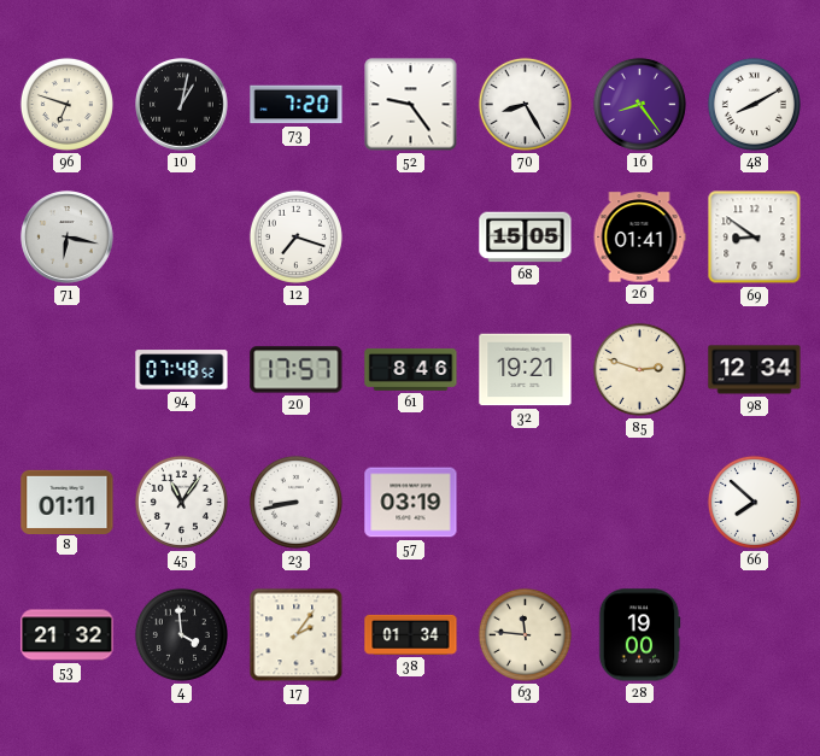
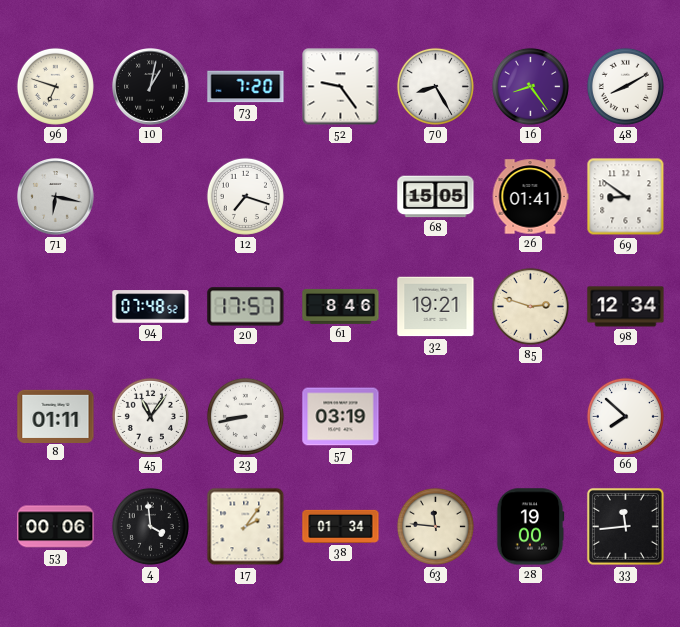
53: 21:32 -> 00:06 (56, 527)
33: none -> 11:44 (625, 526)
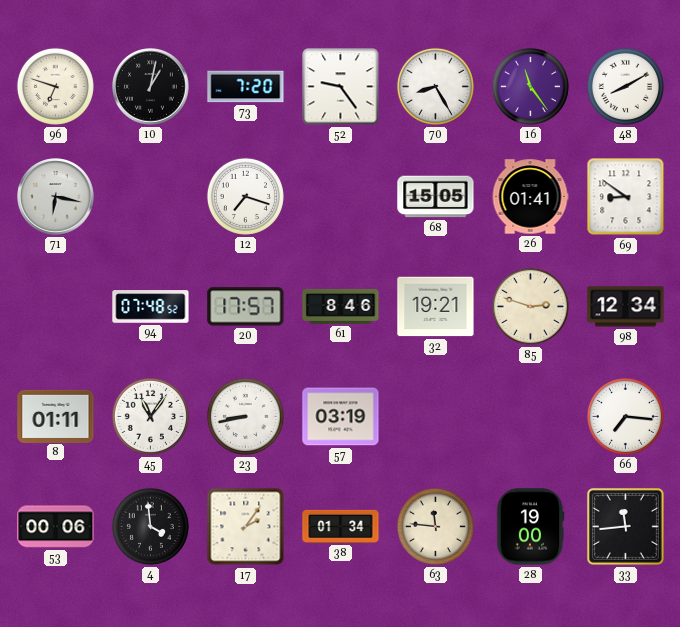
16: 8:24 -> 11:24 (530, 86)
66: 7:52 -> 7:16 (625, 416)
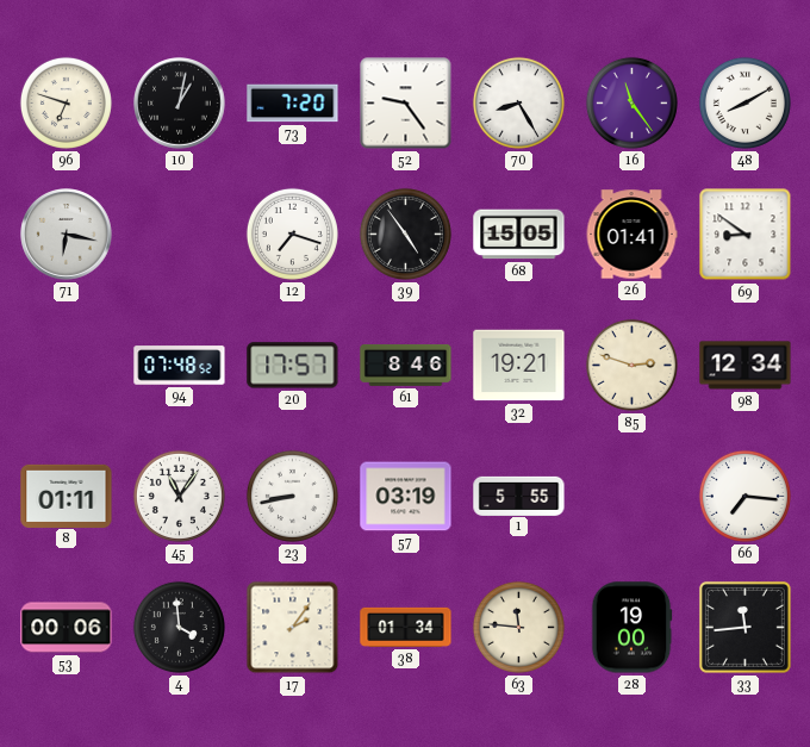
39: none -> 4:54 (405, 234)
1: none -> 5:55 (519, 496)
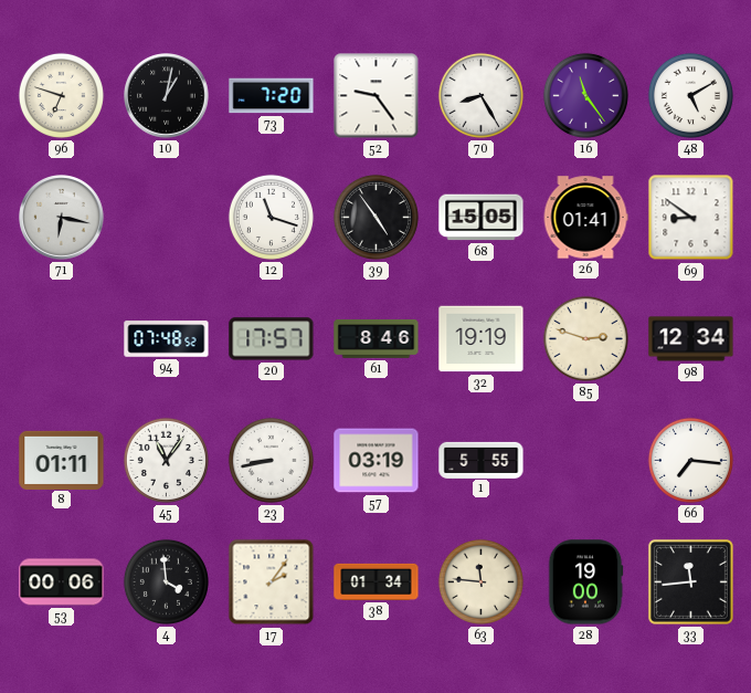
48: 8:10 -> 5:10 (690, 95)
12: 7:18 -> 11:18 (271, 217)
32: 19:21 -> 19:19 (482, 339)
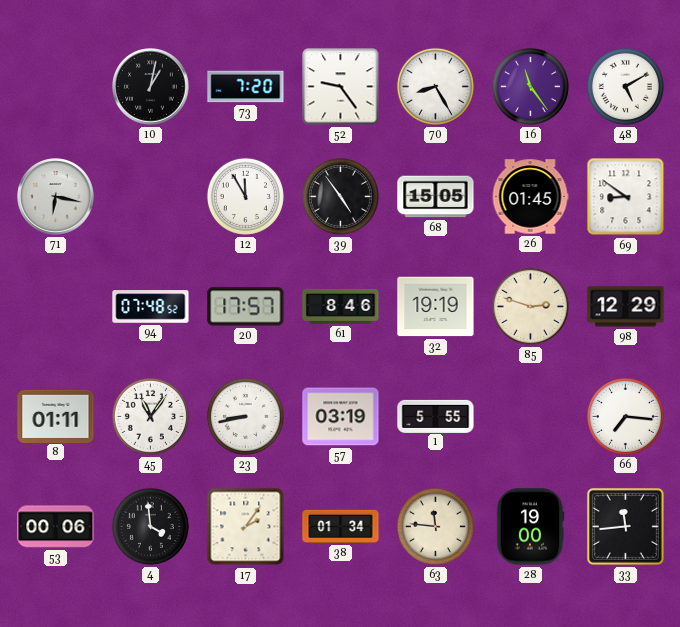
96: 6:48 -> none (61, 95)
12: 11:18 -> 11:55 (245, 196)
26: 01:41 -> 01:45 (530, 197)
98: 12:34 -> 12:29 (626, 307)
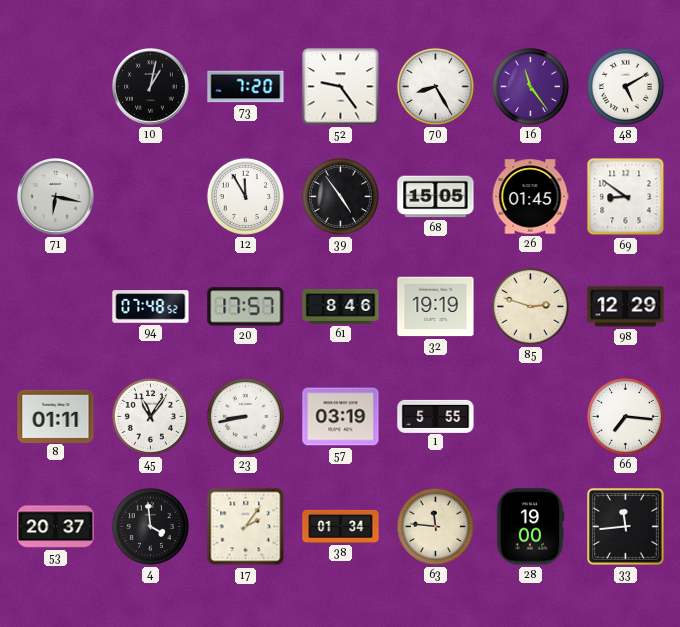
53: 00:06 -> 20:37 (56, 527)
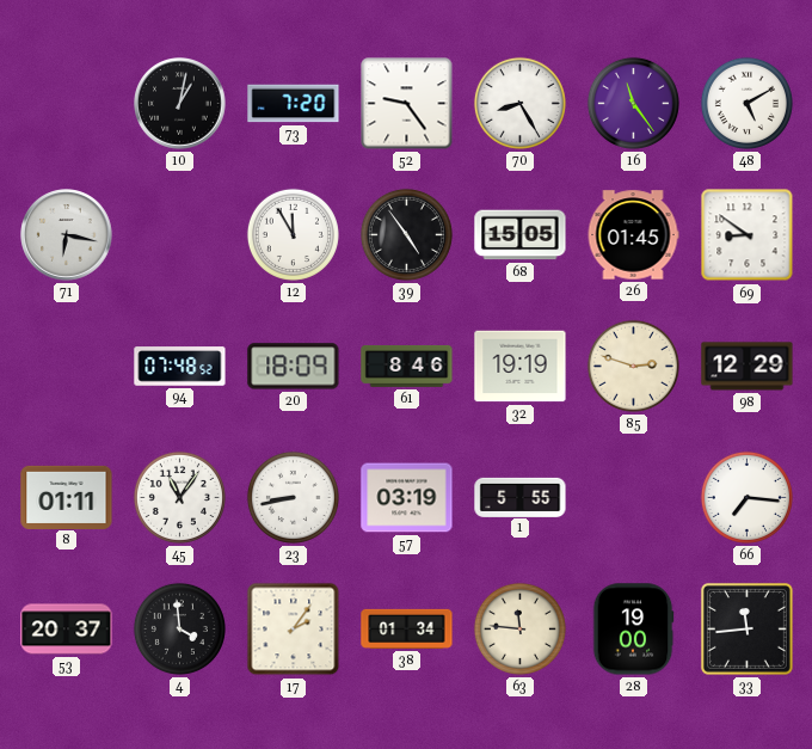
20: 17:57 -> 18:09 (294, 367)
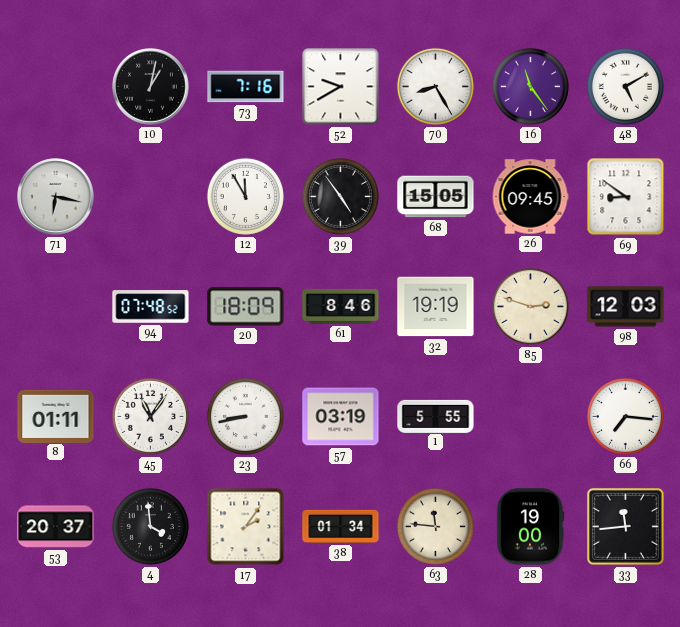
73: 7:20 -> 7:16 (246, 87)
52: 9:24 -> 9:40 (341, 87)
26: 01:45 -> 09:45 (530, 197)
98: 12:29 -> 12:03 (626, 307)
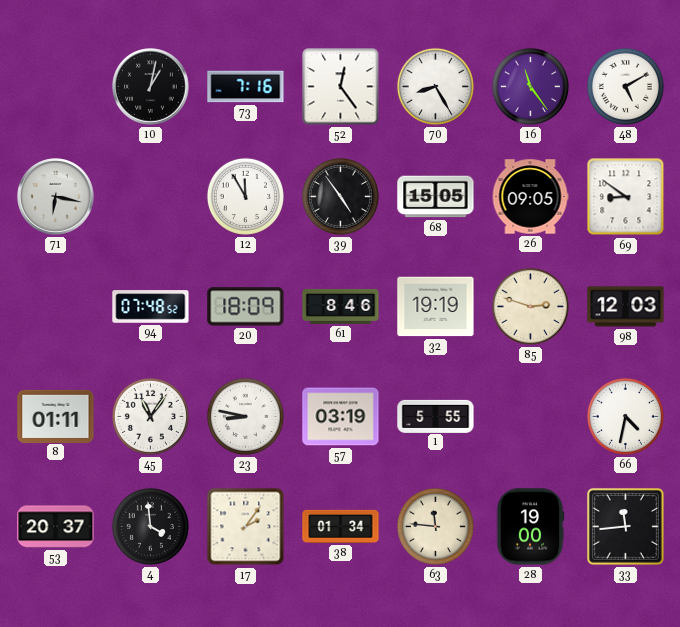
52: 9:40 -> 12:24 (341, 87)
26: 09:45 -> 09:05 (530, 197)
23: 8:43 -> 8:47 (245, 416)
66: 7:16 -> 4:32 (625, 416)
